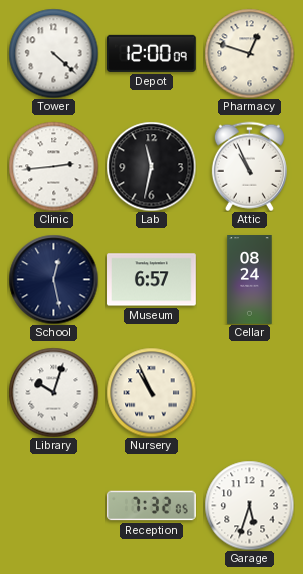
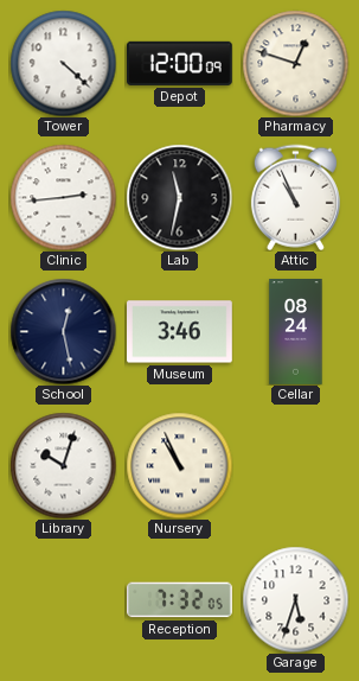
Museum: 6:57 -> 3:46 (180, 332)
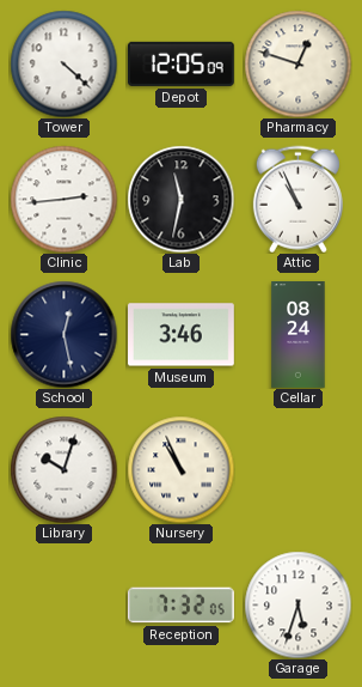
Depot: 12:00 -> 12:05 (180, 63)
